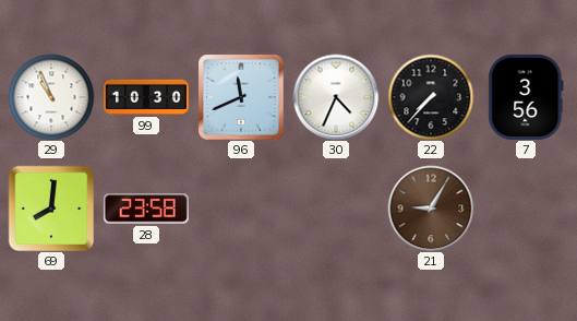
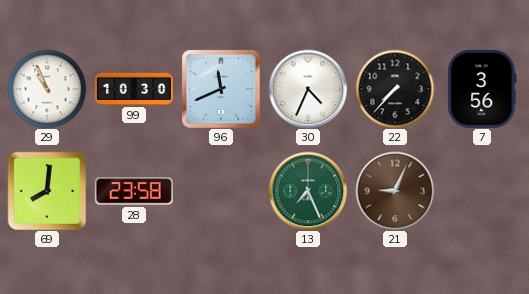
13: none -> 7:26 (308, 191)
21: 9:05 -> 9:04 (395, 191)
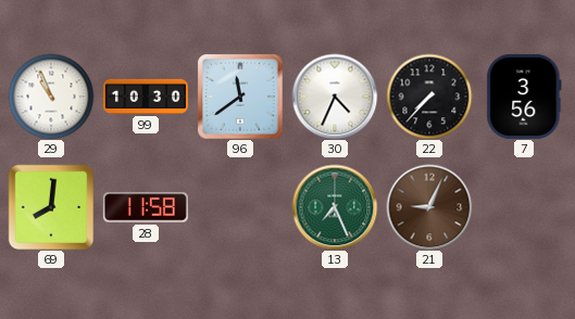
96: 11:41 -> 11:39 (240, 97)
28: 23:58 -> 11:58 (146, 207)
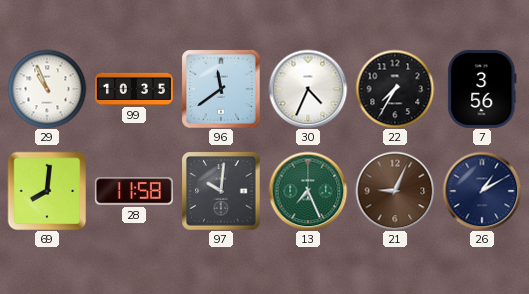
99: 10:30 -> 10:35 (134, 89)
22: 7:37 -> 7:35 (395, 89)
97: none -> 10:01 (221, 191)
26: none -> 1:10 (482, 191)
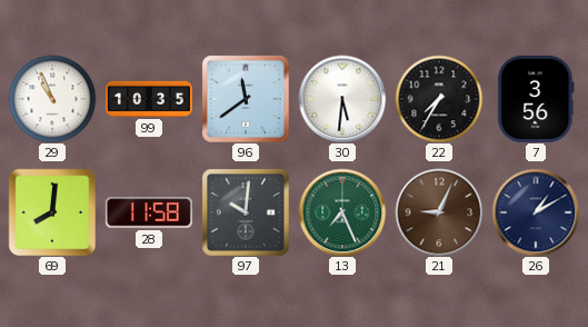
30: 4:34 -> 5:31 (342, 99)
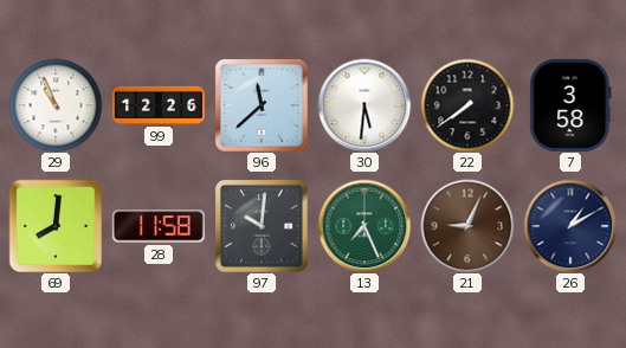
99: 10:35 -> 12:26 (159, 105)
96: 11:39 -> 11:38 (262, 105)
22: 7:35 -> 7:39 (467, 105)
7: 3:56 -> 3:58 (570, 105)
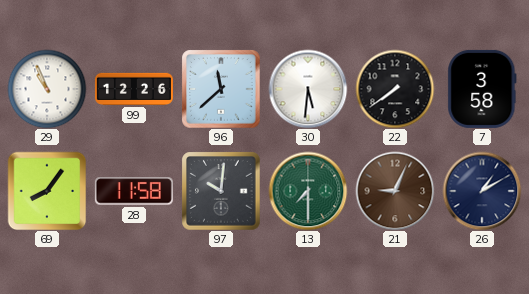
69: 8:01 -> 8:06 (47, 191)
13: 7:26 -> 7:30 (308, 191)
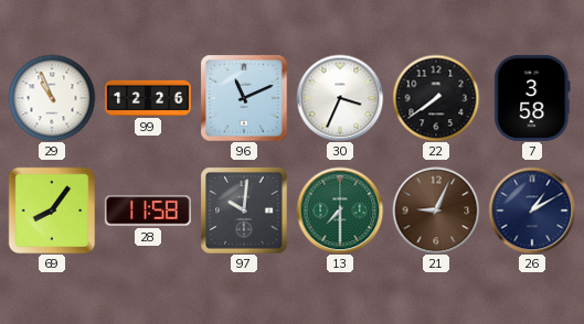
96: 11:38 -> 11:11 (244, 98)
30: 5:31 -> 3:34 (340, 98)
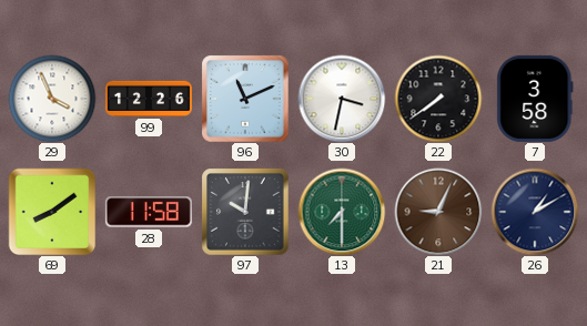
29: 10:56 -> 3:56 (52, 99)
30: 3:34 -> 3:32 (342, 99)
69: 8:06 -> 8:09 (52, 212)
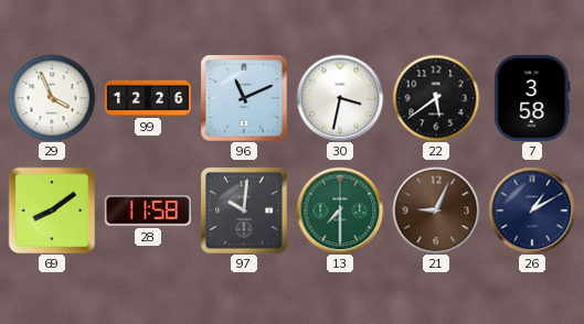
22: 7:39 -> 5:39 (436, 98)
